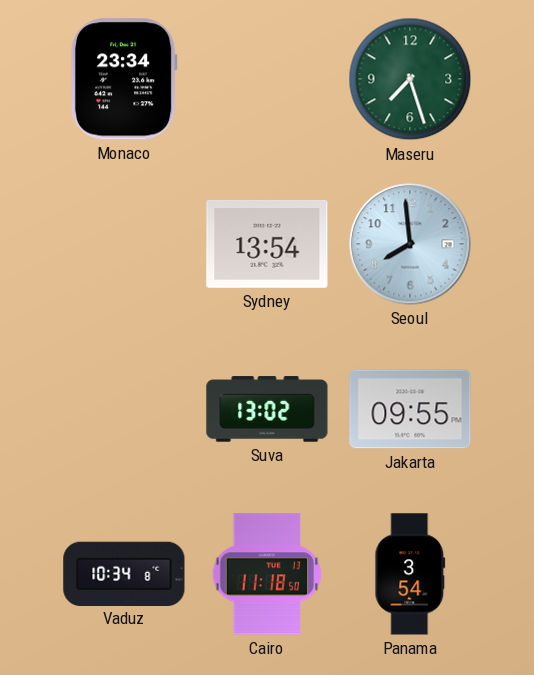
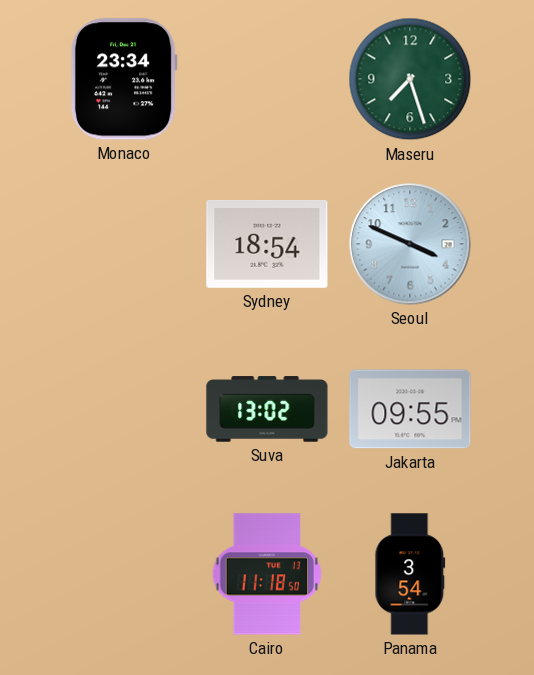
Sydney: 13:54 -> 18:54 (267, 244)
Seoul: 7:59 -> 3:49 (410, 244)
Vaduz: 10:34 -> none (124, 573)
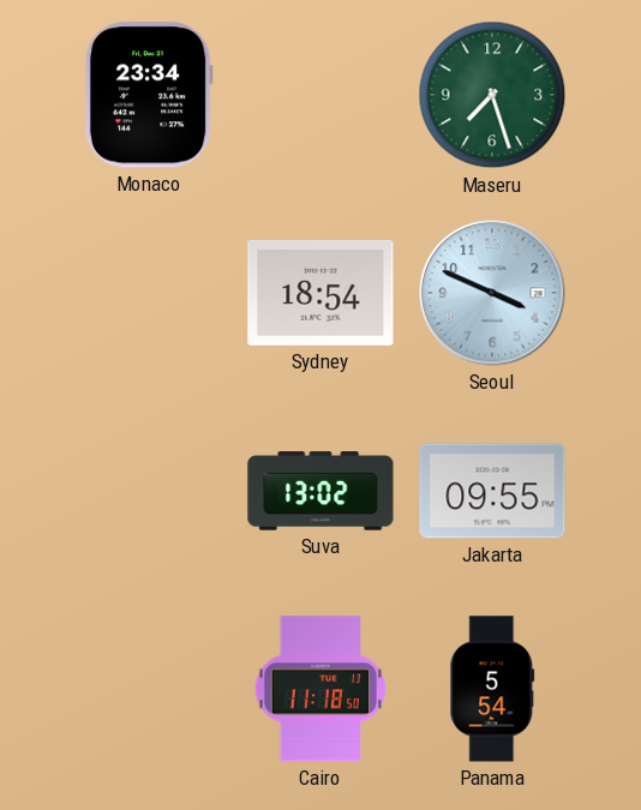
Panama: 3:54 -> 5:54 (492, 689)
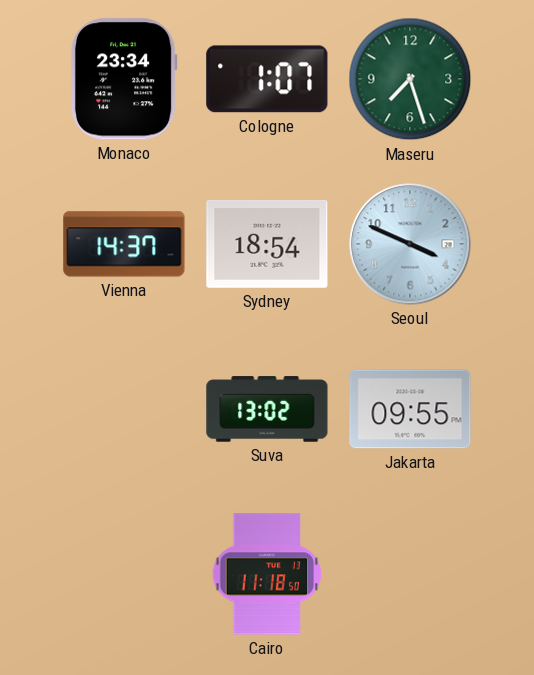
Cologne: none -> 1:07 (267, 79)
Vienna: none -> 14:37 (124, 244)
Panama: 5:54 -> none (492, 689)
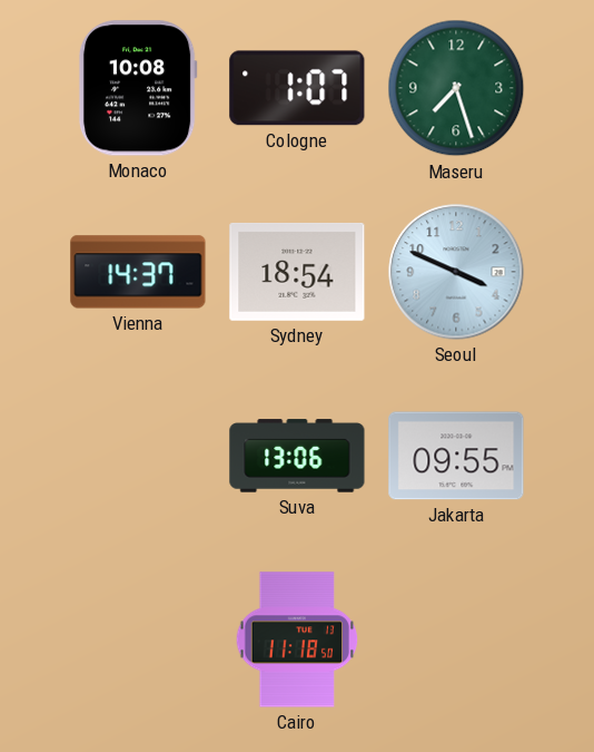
Monaco: 23:34 -> 10:08 (138, 88)
Suva: 13:02 -> 13:06 (297, 456)
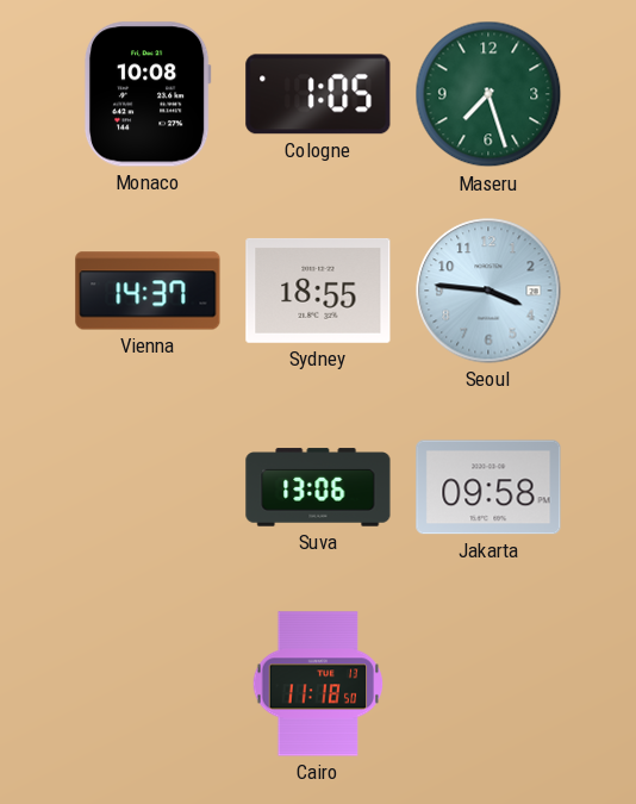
Cologne: 1:07 -> 1:05 (318, 94)
Sydney: 18:54 -> 18:55 (318, 291)
Seoul: 3:49 -> 3:46 (488, 291)
Jakarta: 09:55 -> 09:58 (488, 487)
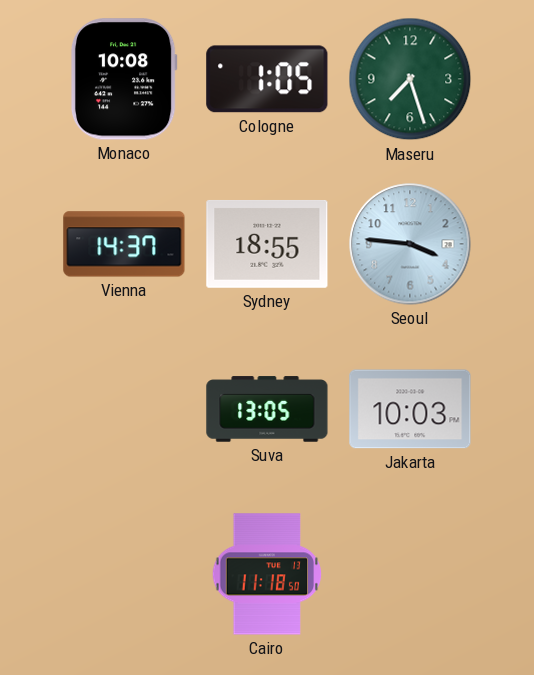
Suva: 13:06 -> 13:05 (267, 409)
Jakarta: 09:58 -> 10:03 (410, 409)
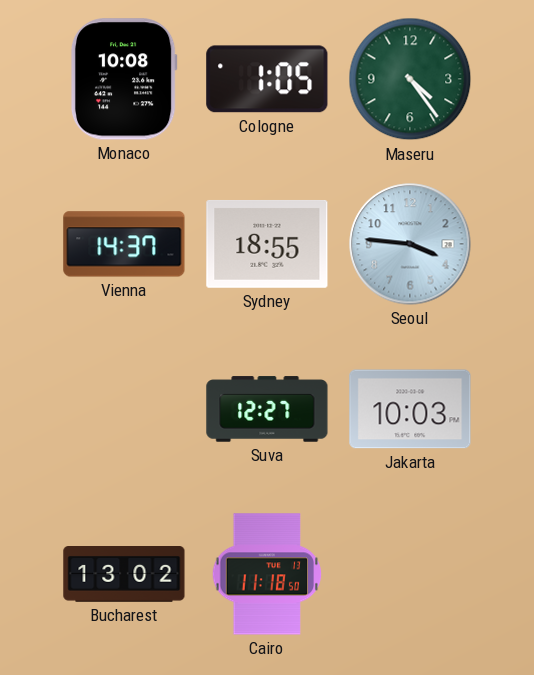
Maseru: 7:27 -> 4:24 (410, 79)
Suva: 13:05 -> 12:27 (267, 409)
Bucharest: none -> 13:02 (124, 575)
